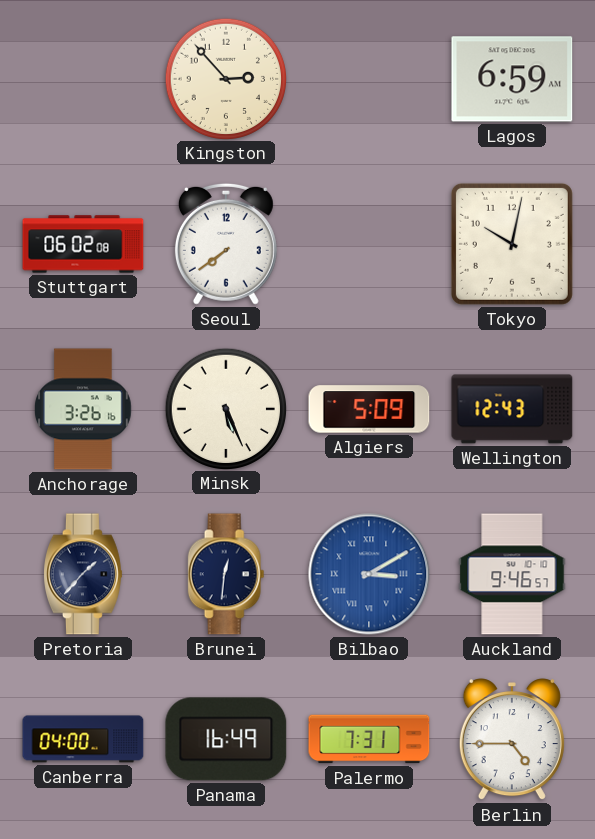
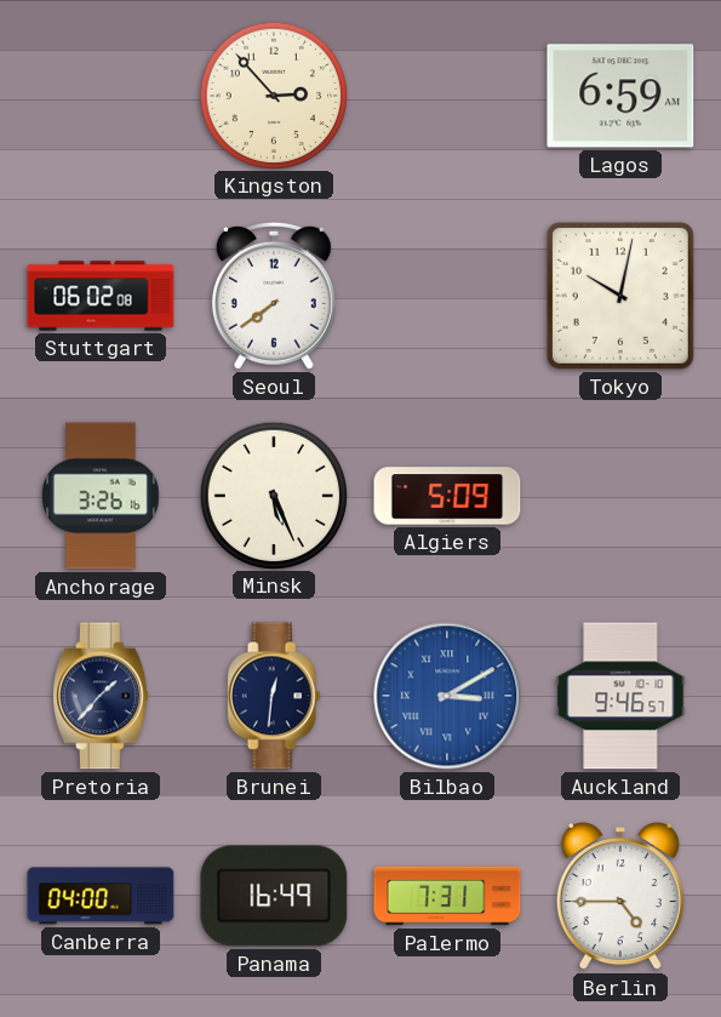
Wellington: 12:43 -> none (512, 409)
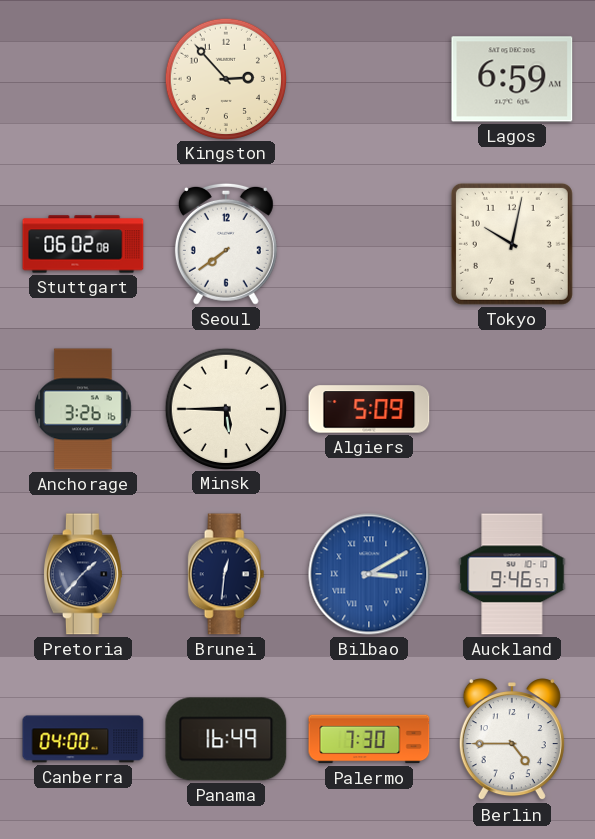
Minsk: 5:26 -> 5:45 (225, 408)
Palermo: 7:31 -> 7:30 (369, 739)
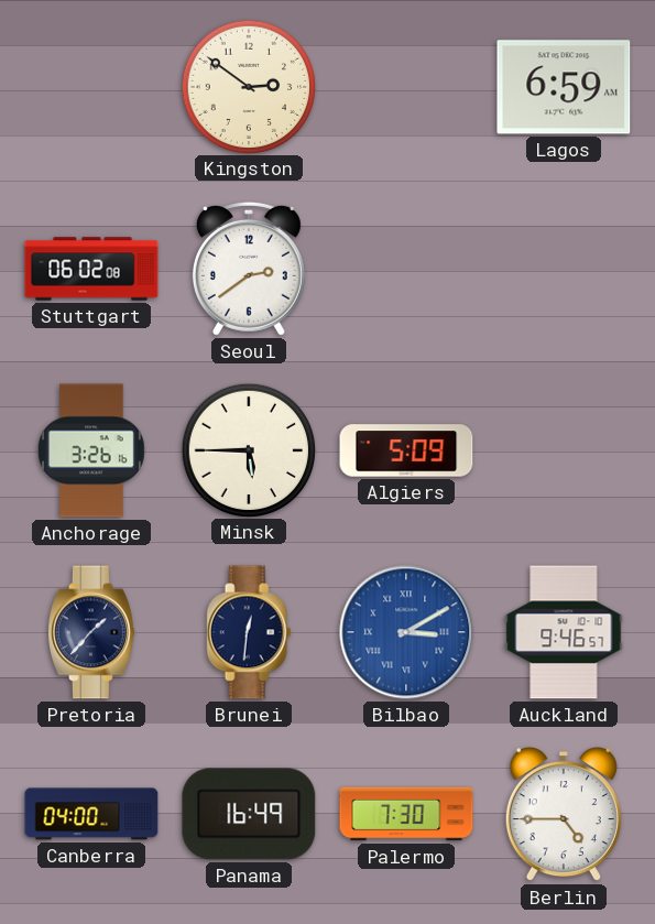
Kingston: 2:53 -> 2:51 (248, 86)
Seoul: 7:39 -> 2:39 (249, 269)
Tokyo: 10:02 -> none (512, 244)
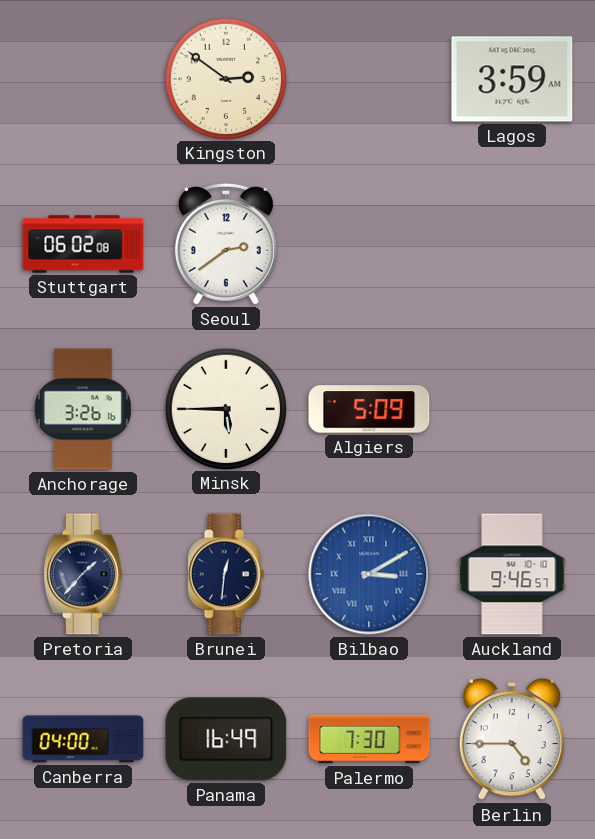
Lagos: 6:59 -> 3:59 (512, 79)
